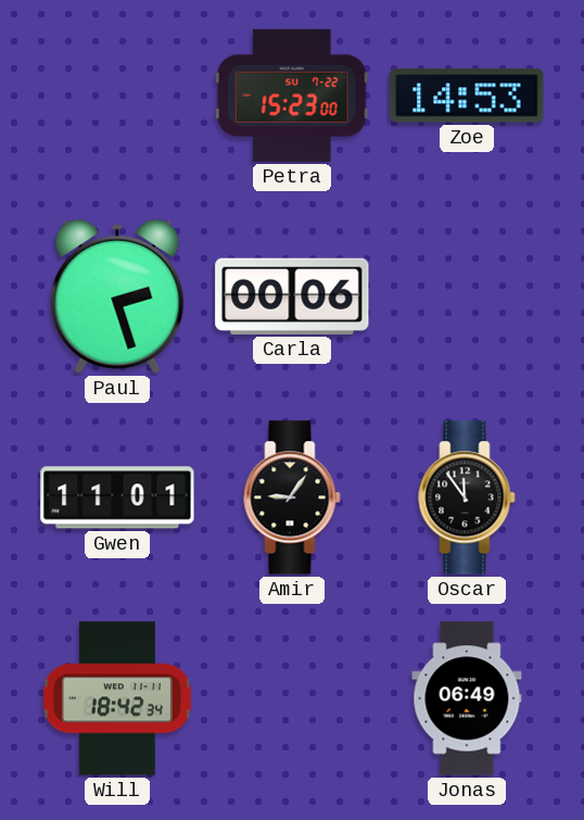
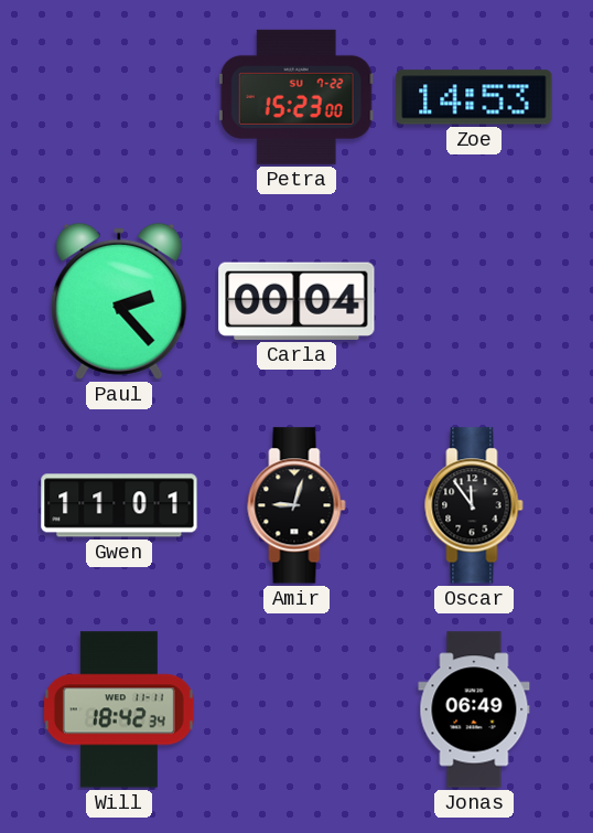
Paul: 2:27 -> 2:23 (119, 301)
Carla: 00:06 -> 00:04 (296, 301)
Amir: 9:06 -> 9:03 (296, 505)
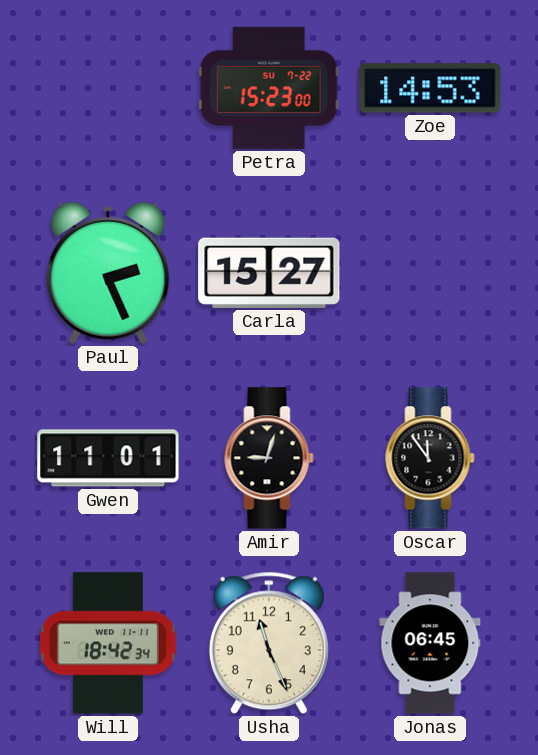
Paul: 2:23 -> 2:26 (108, 273)
Carla: 00:04 -> 15:27 (269, 273)
Usha: none -> 11:26 (269, 643)
Jonas: 06:49 -> 06:45 (430, 643)
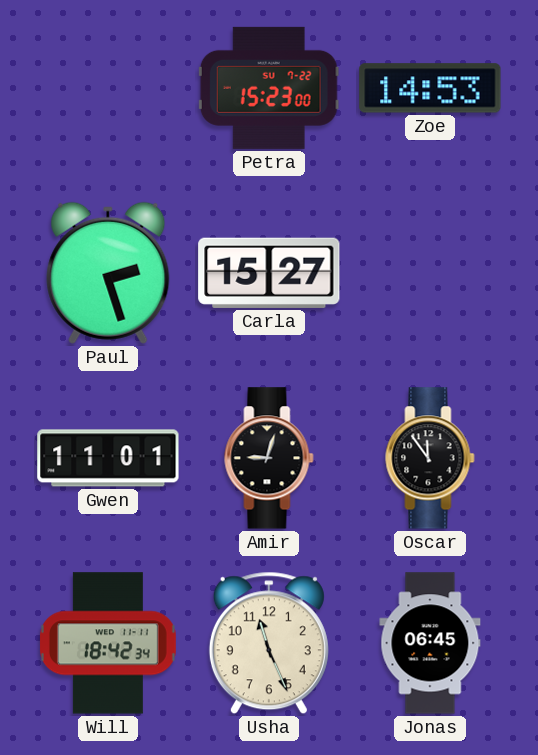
Paul: 2:26 -> 2:27 (108, 273)
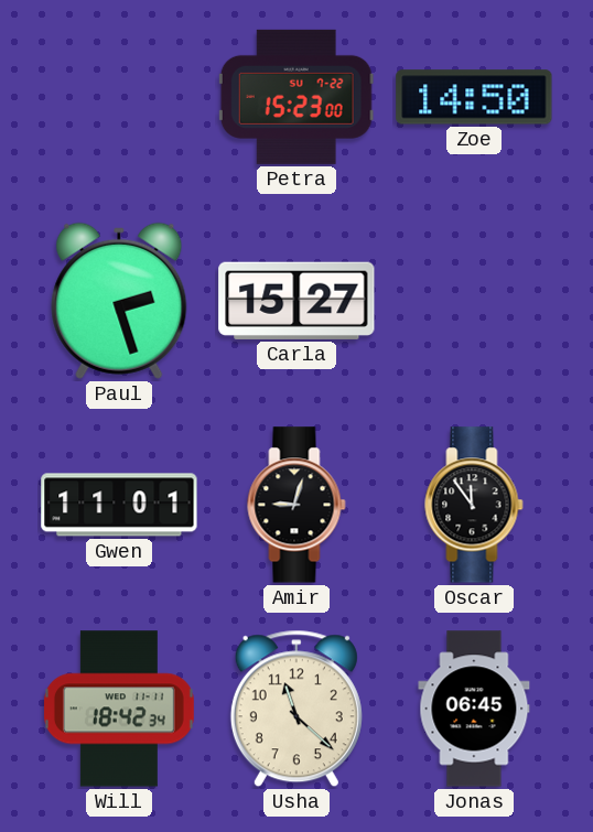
Zoe: 14:53 -> 14:50 (474, 97)
Usha: 11:26 -> 11:22 (296, 709)
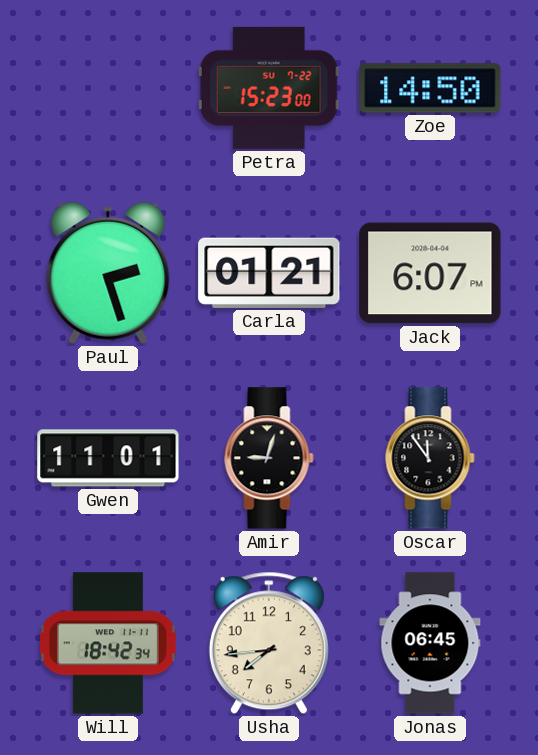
Carla: 15:27 -> 01:21 (269, 273)
Jack: none -> 6:07 (430, 273)
Usha: 11:22 -> 7:44 (269, 643)
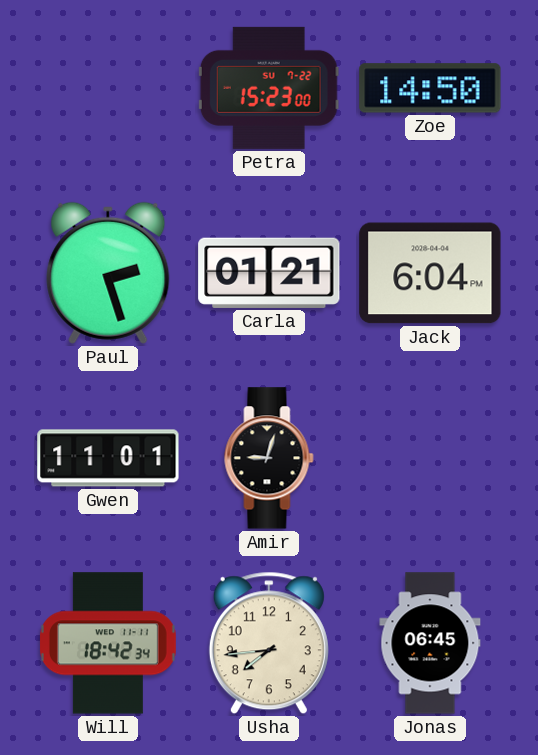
Jack: 6:07 -> 6:04 (430, 273)
Oscar: 11:54 -> none (430, 458)
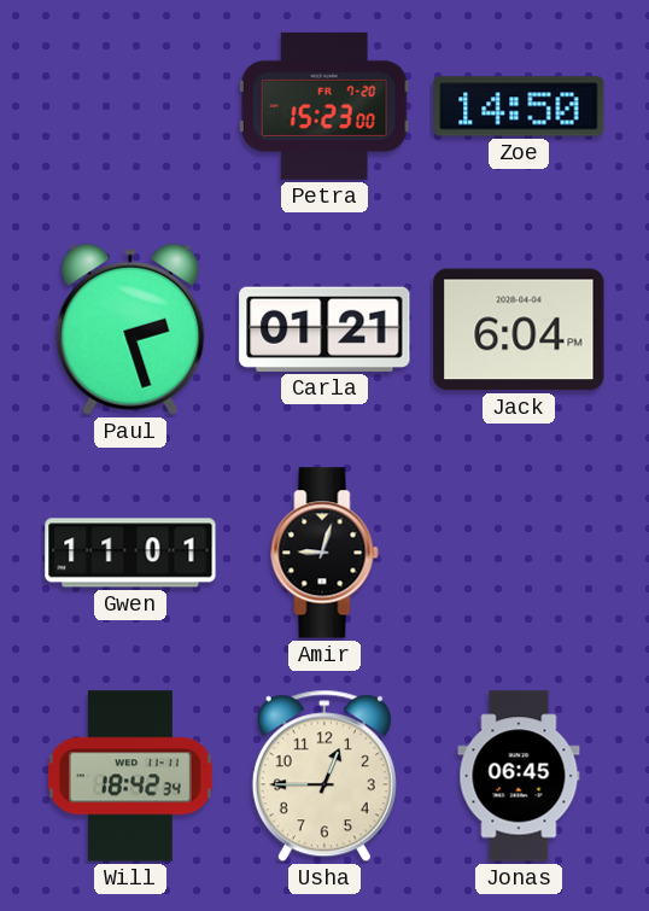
Petra date: SU 7-22 -> FR 7-20 (324, 106)
Usha: 7:44 -> 12:45 (324, 776)
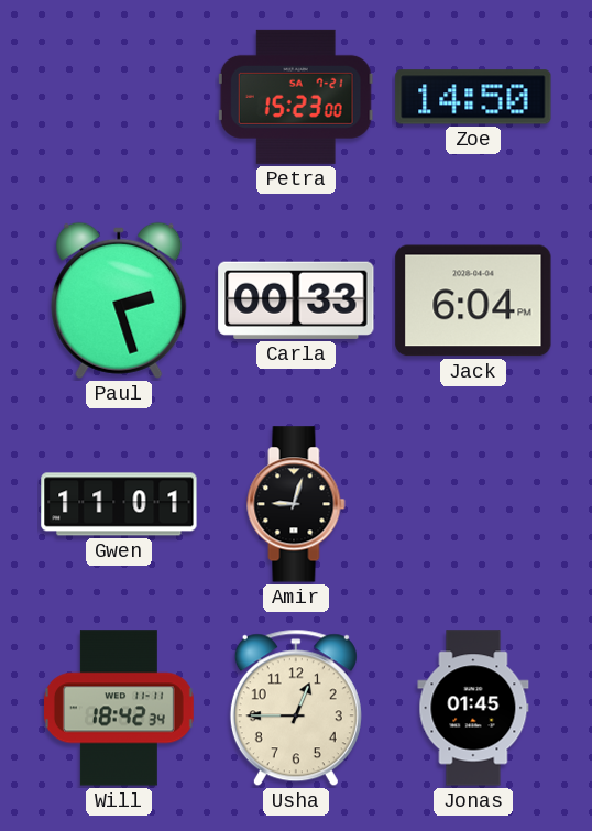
Petra date: FR 7-20 -> SA 7-21 (296, 97)
Carla: 01:21 -> 00:33 (296, 300)
Jonas: 06:45 -> 01:45 (473, 708)
